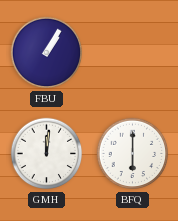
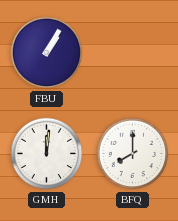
BFQ: 6:00 -> 8:00 (133, 154)
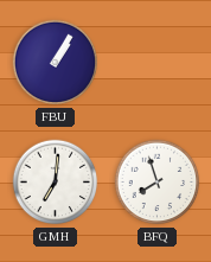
GMH: 12:01 -> 7:01 (56, 183)
BFQ: 8:00 -> 7:57 (158, 183)
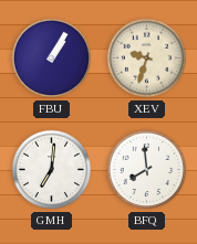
XEV: none -> 9:33 (147, 59)
BFQ: 7:57 -> 7:59 (147, 170)
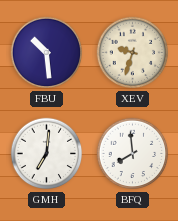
FBU: 1:05 -> 10:29 (47, 53)
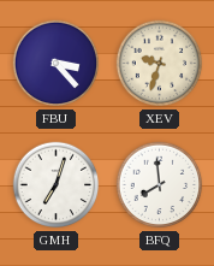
FBU: 10:29 -> 3:23 (57, 64)
GMH: 7:01 -> 7:03 (57, 185)
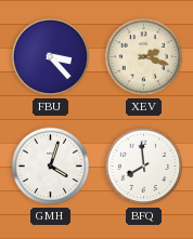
XEV: 9:33 -> 2:18 (144, 57)
GMH: 7:03 -> 4:03 (51, 167)
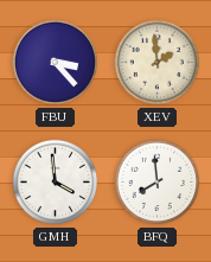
XEV: 2:18 -> 1:59 (158, 63)
GMH: 4:03 -> 3:59 (56, 183)
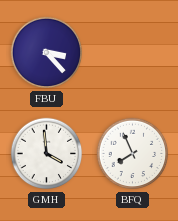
XEV: 1:59 -> none (158, 63)
BFQ: 7:59 -> 7:56 (133, 154)
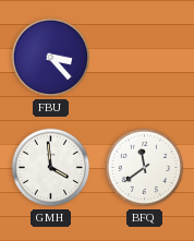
BFQ: 7:56 -> 11:39 (145, 168)
